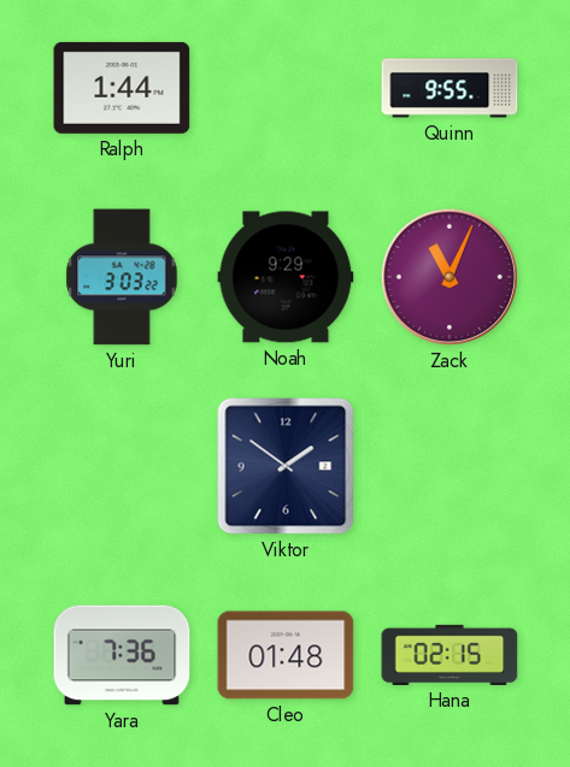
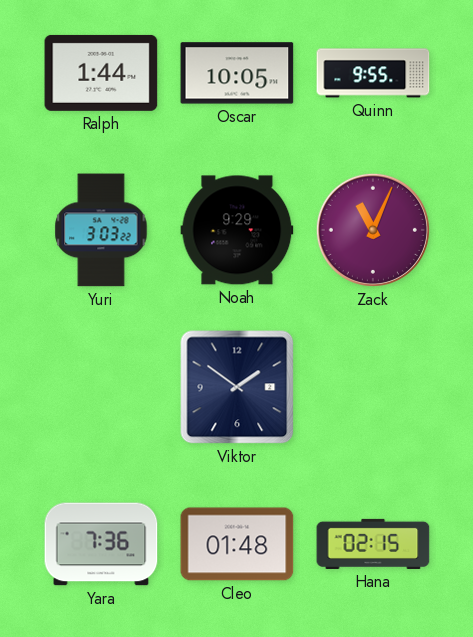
Oscar: none -> 10:05 (237, 73)
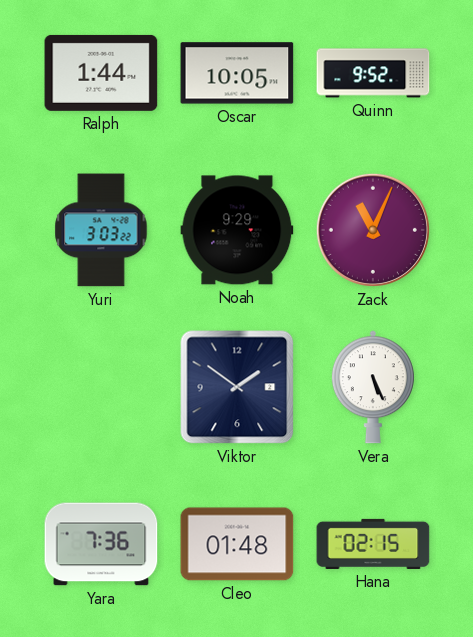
Quinn: 9:55 -> 9:52 (373, 73)
Vera: none -> 5:26 (373, 387)
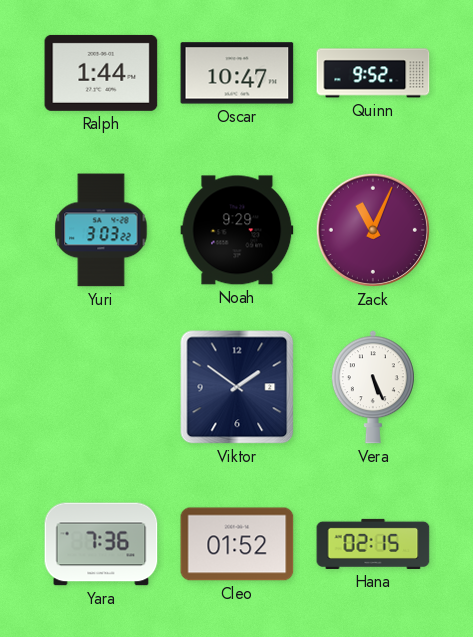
Oscar: 10:05 -> 10:47 (237, 73)
Cleo: 01:48 -> 01:52 (237, 544)
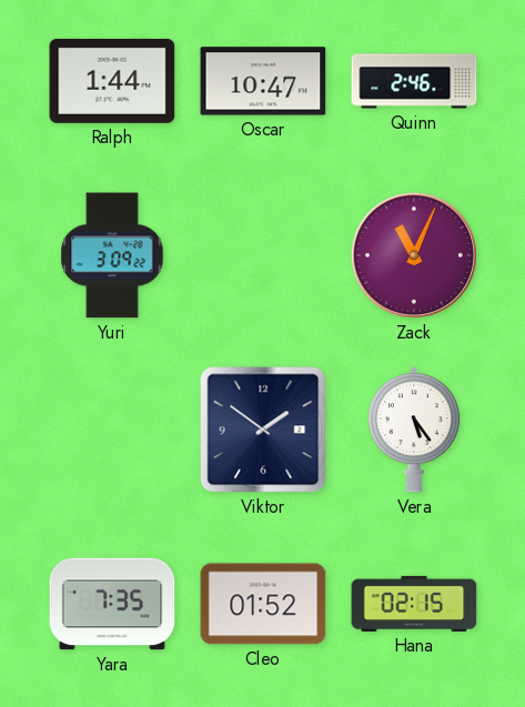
Quinn: 9:52 -> 2:46 (414, 81)
Yuri: 3:03 -> 3:09 (112, 255)
Noah: 9:29 -> none (237, 230)
Vera: 5:26 -> 5:24 (414, 430)
Yara: 7:36 -> 7:35 (112, 604)
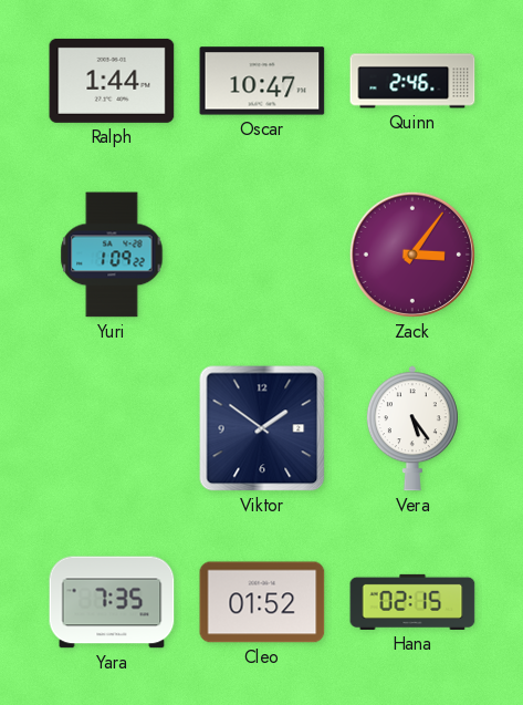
Yuri: 3:09 -> 1:09 (112, 255)
Zack: 11:04 -> 3:06 (412, 255)
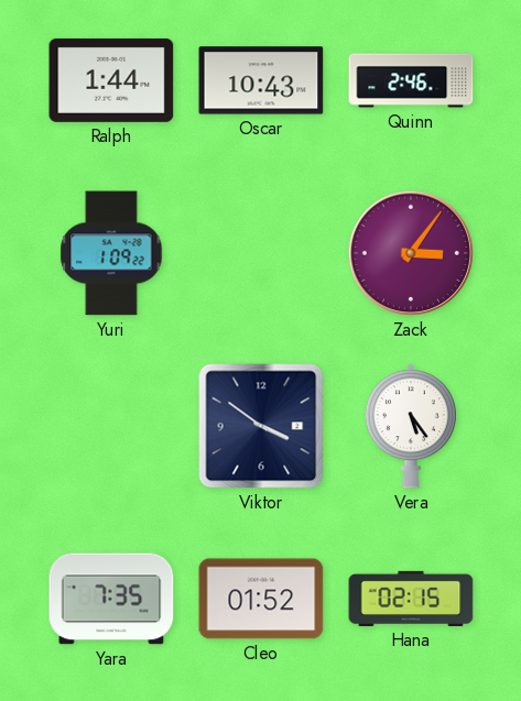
Oscar: 10:47 -> 10:43 (261, 80)
Viktor: 1:51 -> 3:51 (261, 426)
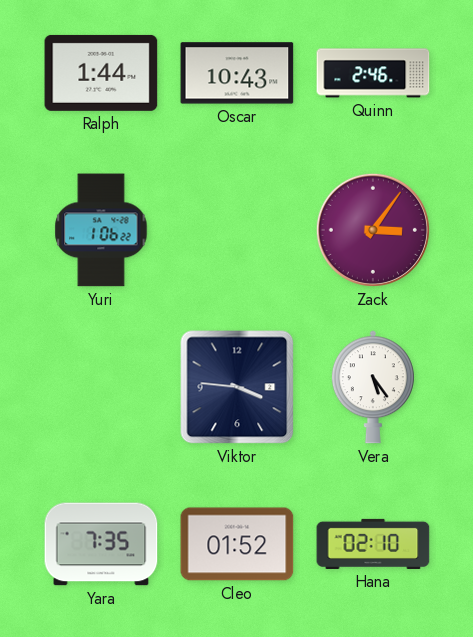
Yuri: 1:09 -> 1:06 (101, 230)
Viktor: 3:51 -> 3:46 (237, 387)
Hana: 02:15 -> 02:10 (373, 544)
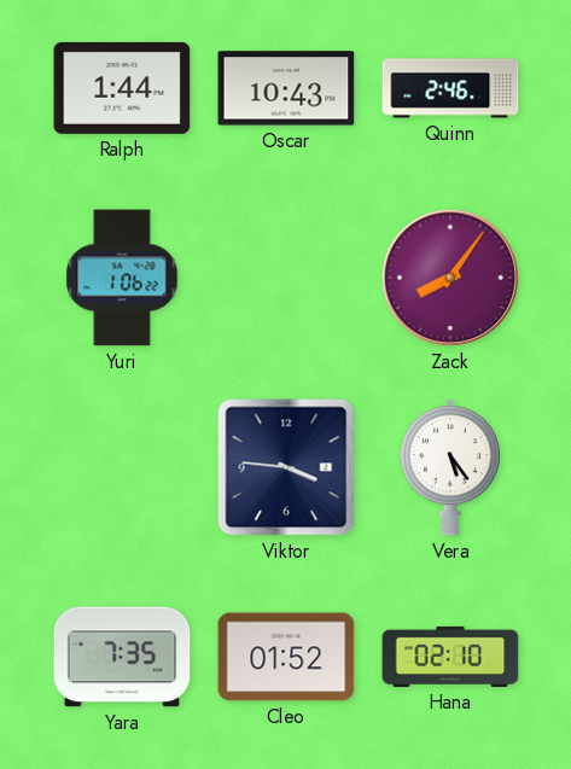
Zack: 3:06 -> 8:06 (450, 278)
